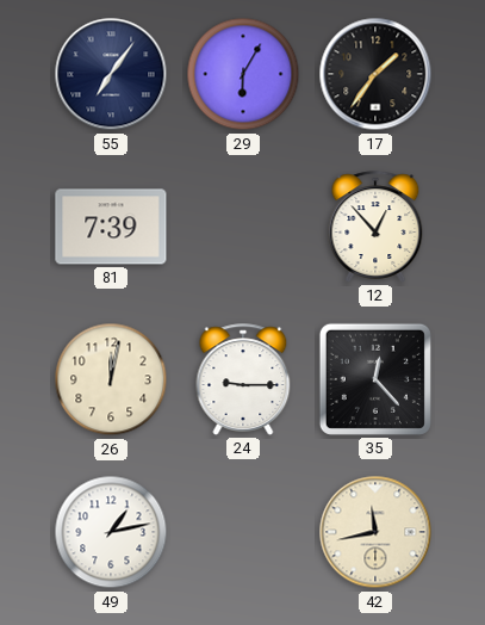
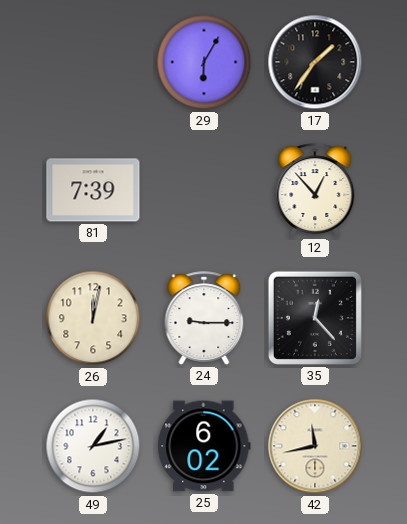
55: 7:06 -> none (111, 74)
25: none -> 6:02 (204, 446)
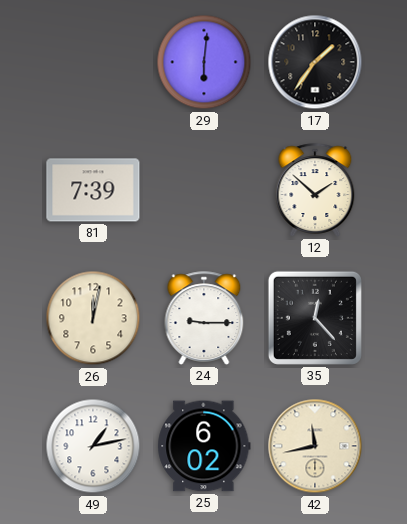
29: 6:05 -> 6:01 (204, 62)
12: 12:53 -> 1:52 (315, 190)
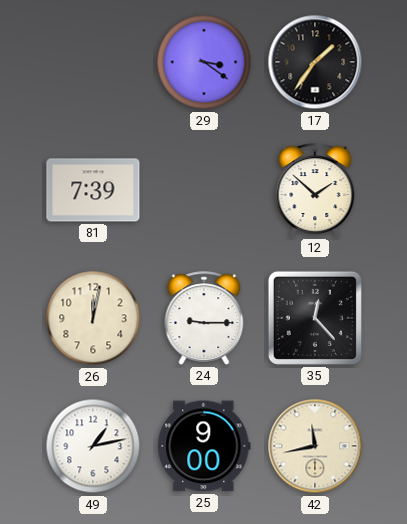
29: 6:01 -> 3:21 (204, 62)
25: 6:02 -> 9:00 (204, 446)
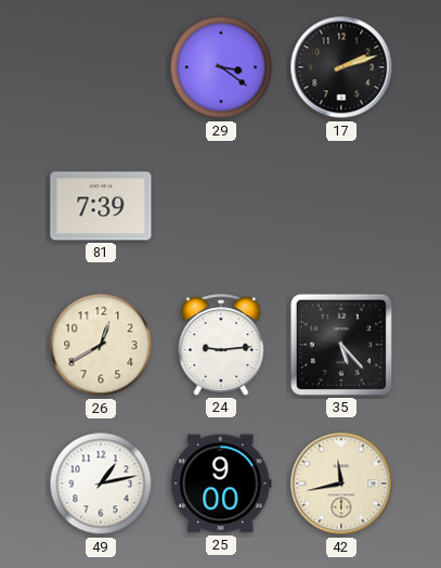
17: 1:36 -> 2:12 (341, 67)
12: 1:52 -> none (315, 190)
26: 12:02 -> 12:40 (101, 345)
24: 9:15 -> 9:14 (221, 345)
35: 12:23 -> 5:23 (341, 345)
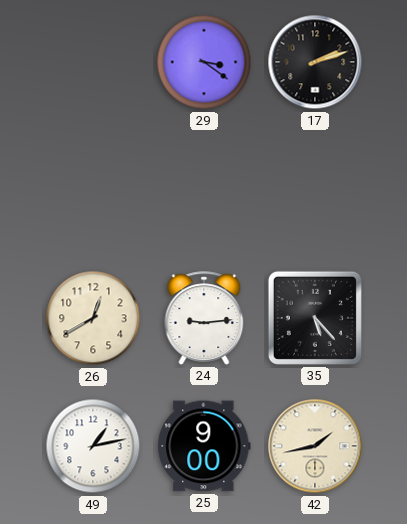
81: 7:39 -> none (101, 206)
42: 11:43 -> 1:43 (315, 446)
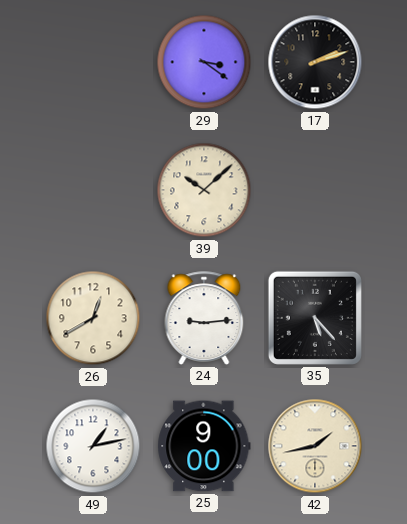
39: none -> 10:08 (204, 190)
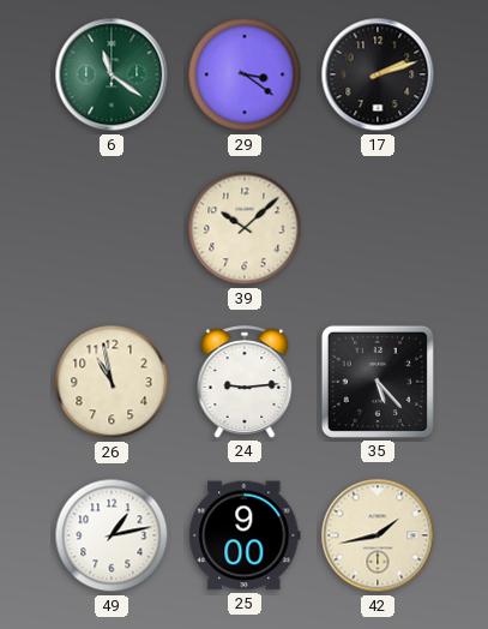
6: none -> 11:21 (112, 74)
26: 12:40 -> 10:58 (112, 382)
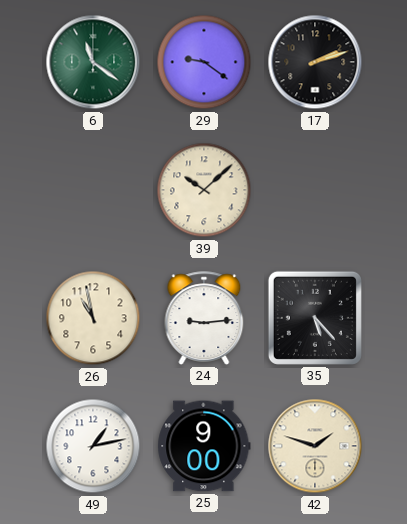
29: 3:21 -> 9:21 (204, 62)
42: 1:43 -> 1:48 (315, 446)
